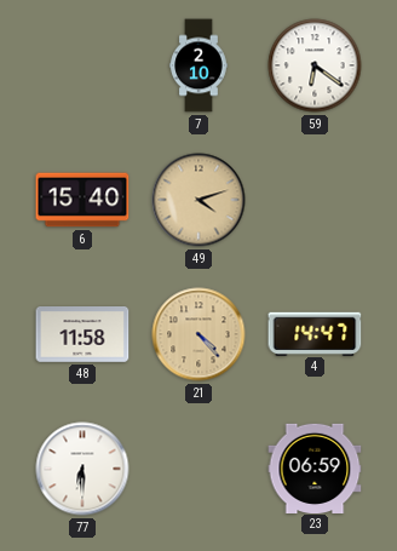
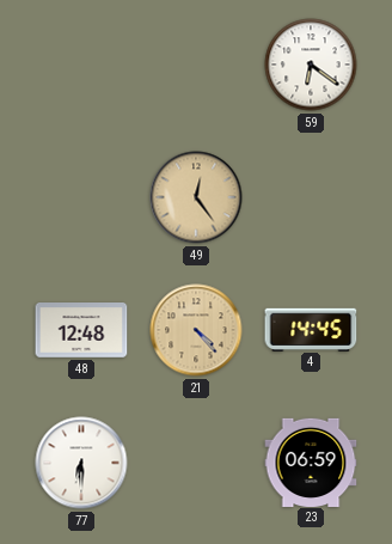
7: 2:10 -> none (198, 65)
6: 15:40 -> none (82, 200)
49: 4:12 -> 12:24 (196, 197)
48: 11:58 -> 12:48 (81, 330)
4: 14:47 -> 14:45 (311, 329)
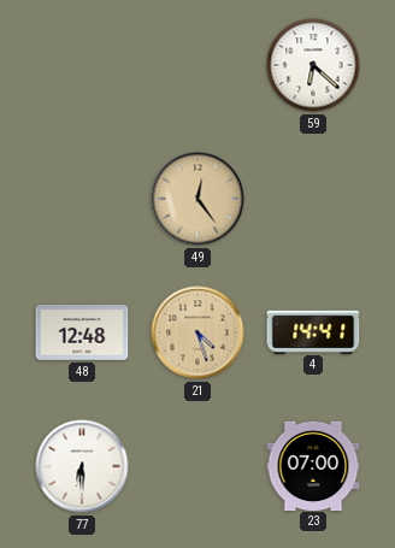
59: 6:21 -> 6:22 (313, 65)
21: 4:23 -> 4:27 (197, 332)
4: 14:45 -> 14:41 (313, 331)
23: 06:59 -> 07:00 (313, 465)
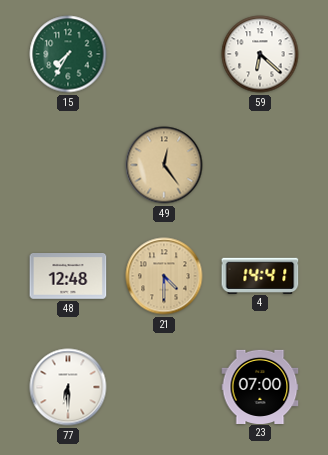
15: none -> 7:35 (68, 54)
21: 4:27 -> 4:30 (164, 276)
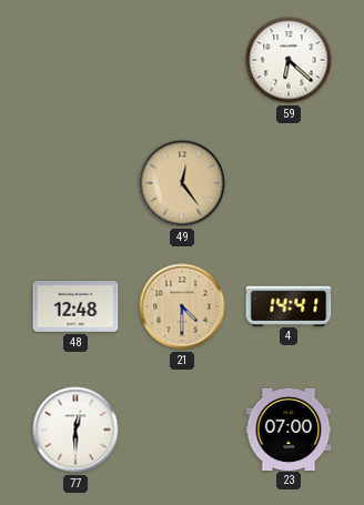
15: 7:35 -> none (68, 54)
77: 6:30 -> 12:30 (75, 430)
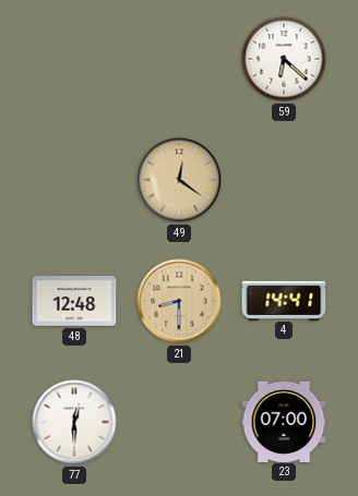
49: 12:24 -> 12:21 (179, 180)
21: 4:30 -> 8:30 (179, 301)
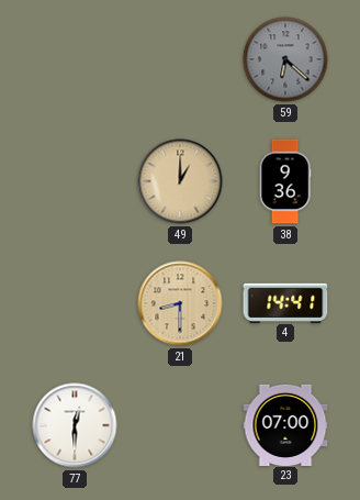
59 dial: white -> grey (285, 59)
49: 12:21 -> 1:00 (180, 181)
38: none -> 9:36 (285, 181)
48: 12:48 -> none (74, 301)
